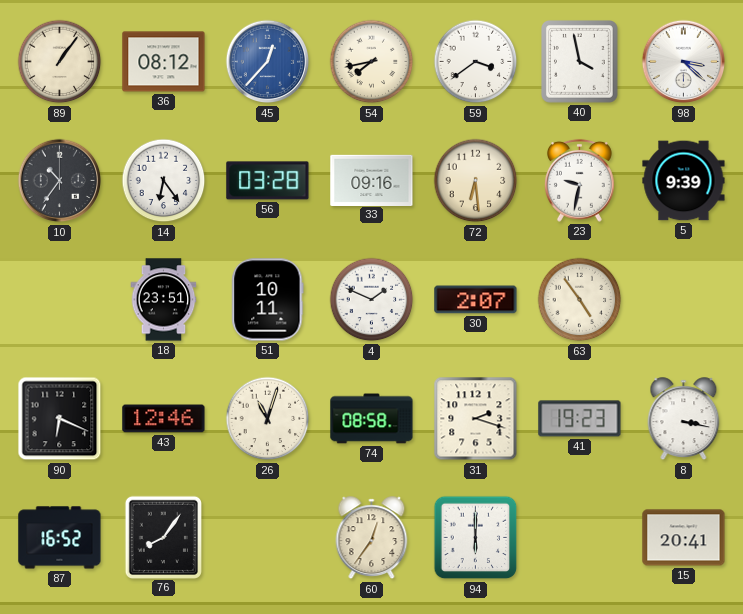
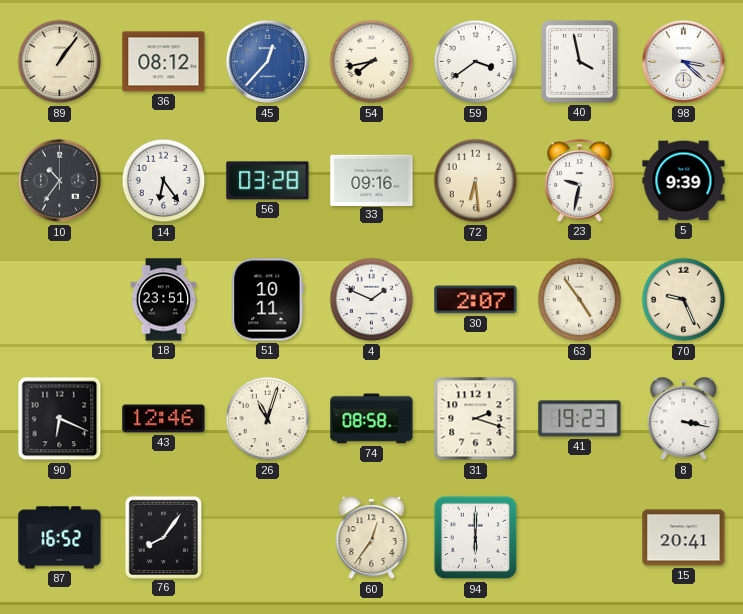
70: none -> 9:26 (684, 300)
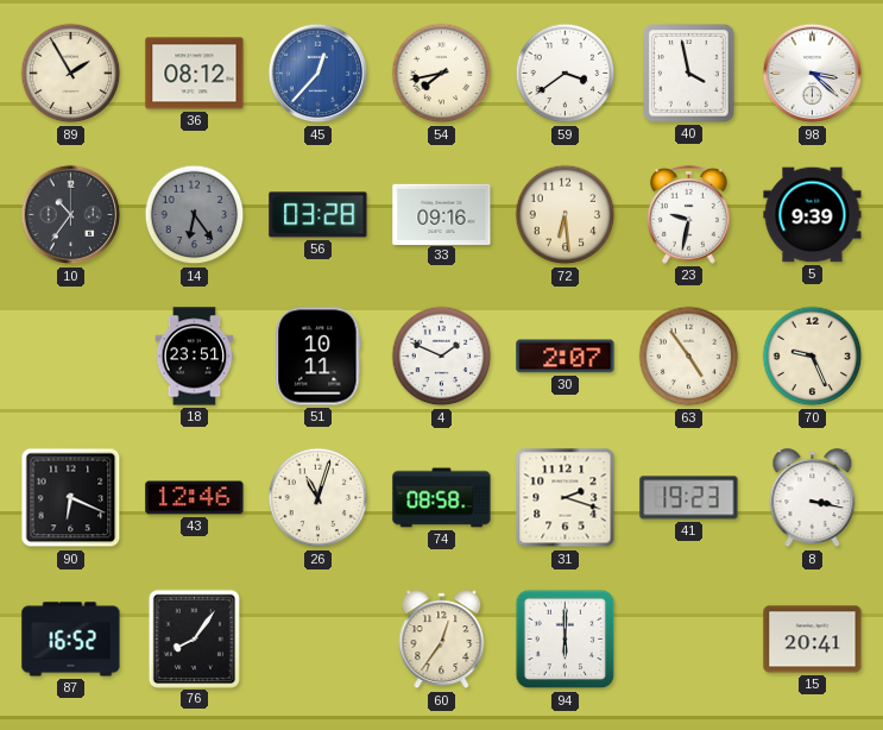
89: 1:06 -> 1:55 (71, 74)
14 dial: white -> grey (195, 215)
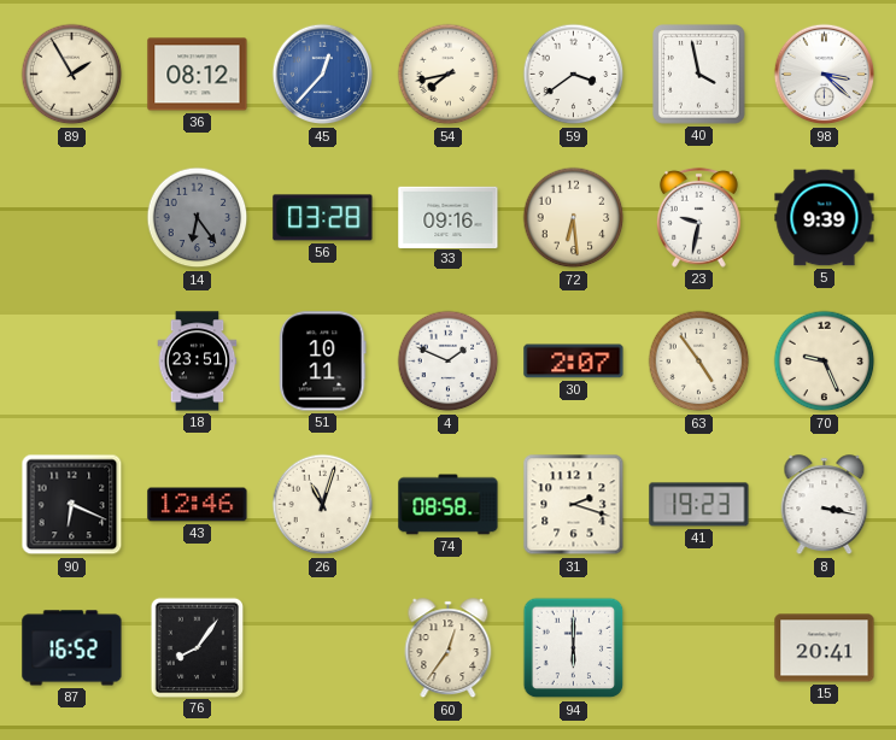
10: 10:36 -> none (71, 215)
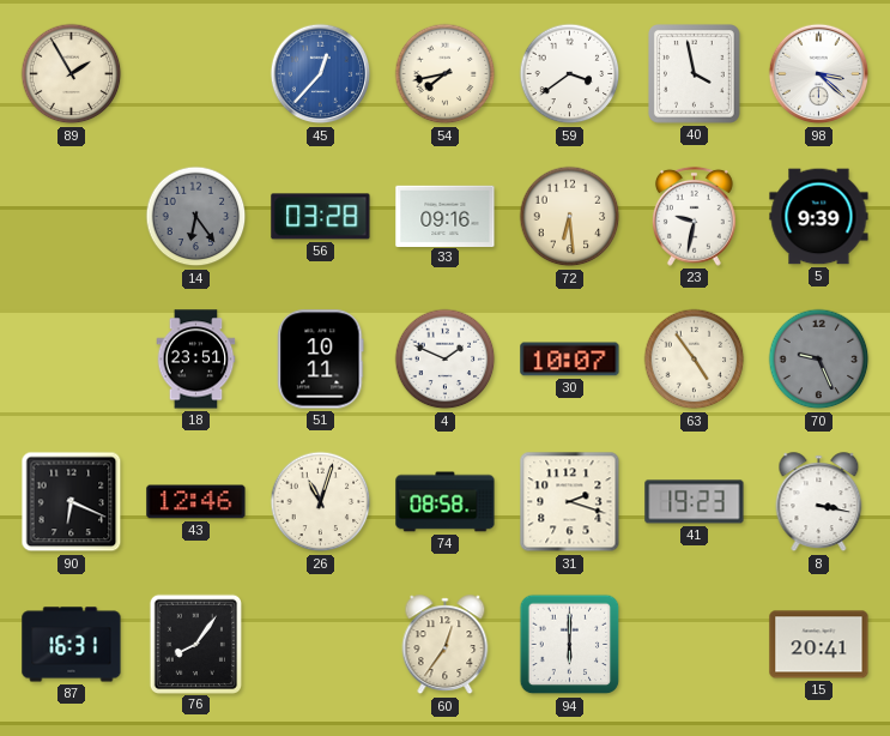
36: 08:12 -> none (198, 75)
30: 2:07 -> 10:07 (570, 360)
70 dial: cream -> grey (819, 360)
87: 16:52 -> 16:31 (72, 645)
